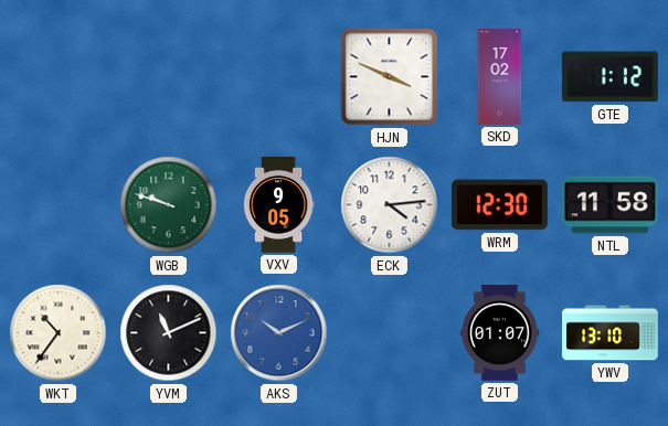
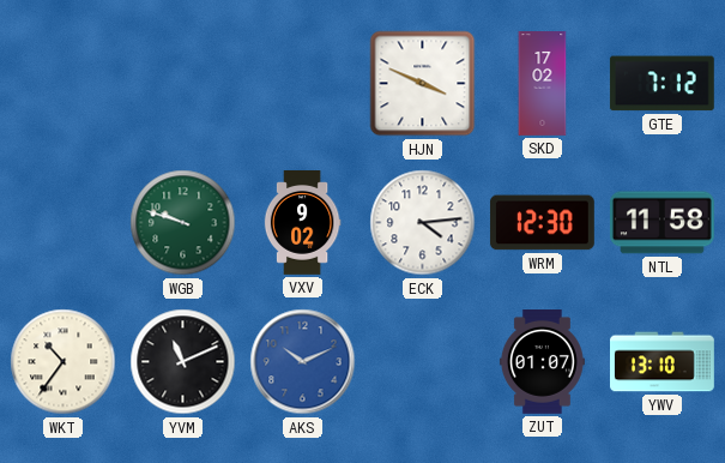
GTE: 1:12 -> 7:12 (661, 84)
VXV: 9:05 -> 9:02 (302, 223)
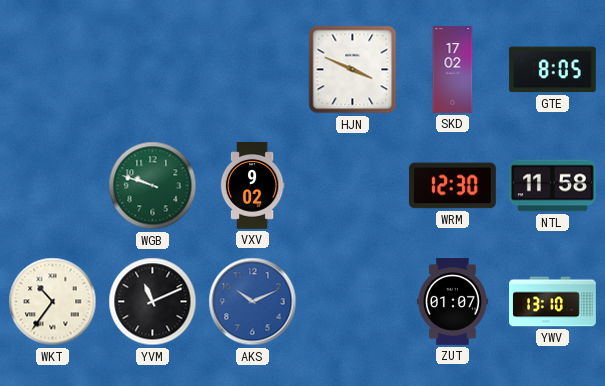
GTE: 7:12 -> 8:05 (552, 70)
ECK: 4:14 -> none (423, 223)
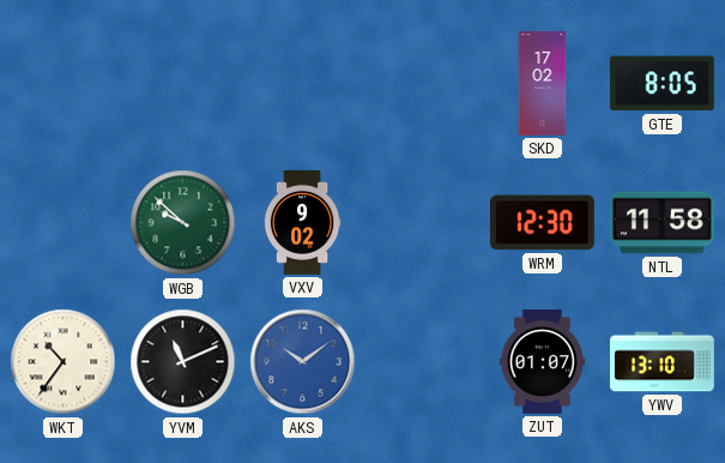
HJN: 3:49 -> none (353, 70)
WGB: 9:48 -> 9:52 (183, 223)
AKS: 10:11 -> 10:09 (303, 362)
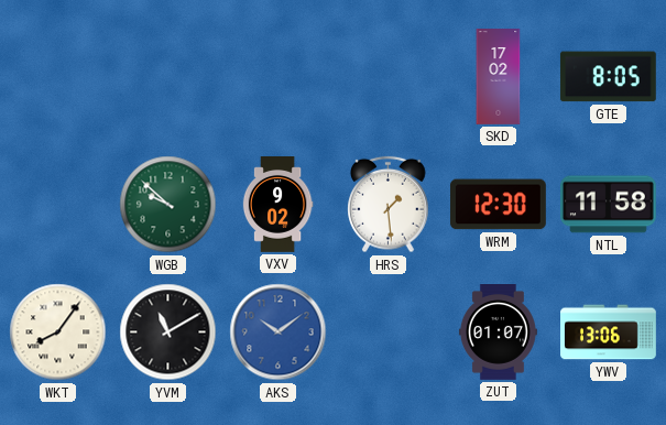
HRS: none -> 1:29 (389, 205)
WKT: 10:36 -> 8:06 (58, 333)
YVM: 11:11 -> 11:10 (168, 333)
YWV: 13:10 -> 13:06 (609, 333)
